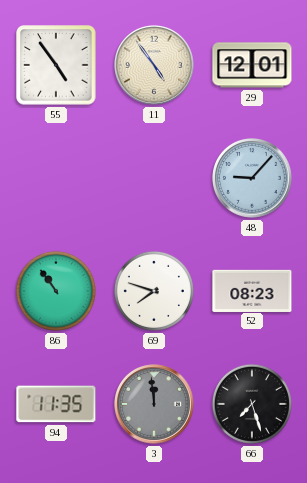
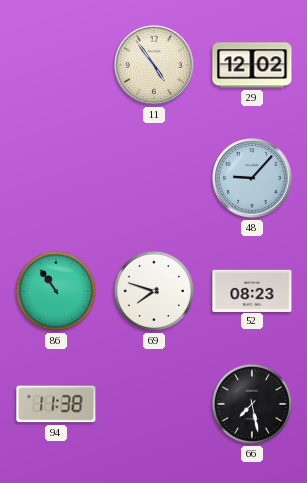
55: 4:54 -> none (56, 65)
29: 12:01 -> 12:02 (252, 65)
94: 11:35 -> 11:38 (56, 404)
3: 11:59 -> none (155, 405)
66: 7:27 -> 7:28 (252, 404)
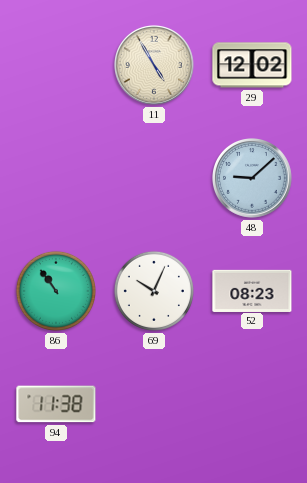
11: 4:54 -> 4:55 (155, 66)
48: 9:07 -> 9:08 (253, 179)
69: 7:48 -> 10:04 (154, 291)
66: 7:28 -> none (252, 404)
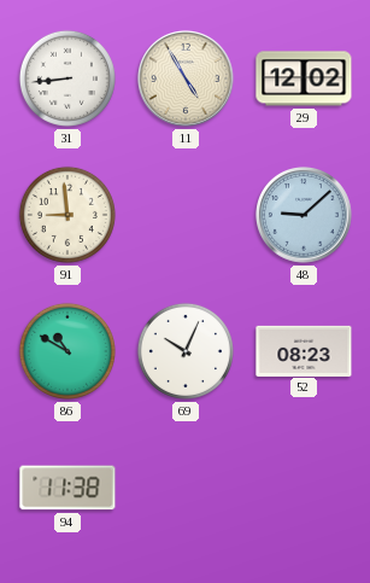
31: none -> 8:44 (67, 78)
91: none -> 8:59 (67, 215)
86: 10:54 -> 10:50 (67, 351)
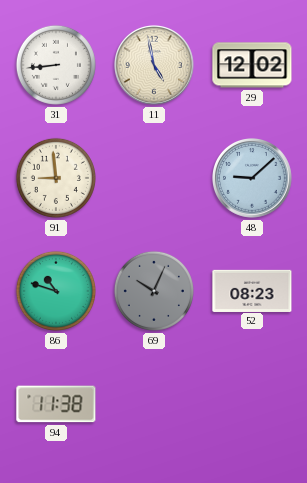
11: 4:55 -> 4:58 (155, 66)
86: 10:50 -> 10:48 (56, 291)
69 dial: white -> grey (154, 291)
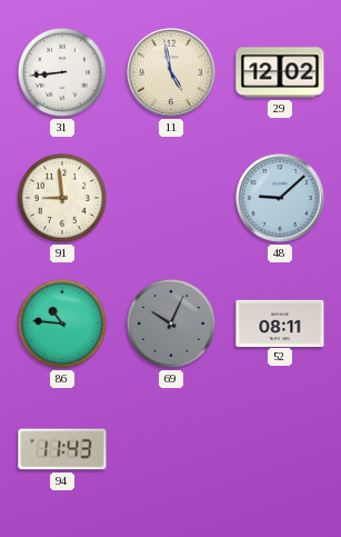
86: 10:48 -> 10:46 (62, 324)
52: 08:23 -> 08:11 (280, 322)
94: 11:38 -> 11:43 (62, 449)
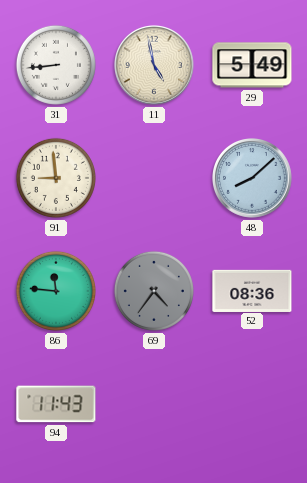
29: 12:02 -> 5:49 (252, 65)
48: 9:08 -> 8:08 (253, 179)
86: 10:46 -> 11:46 (56, 291)
69: 10:04 -> 4:36 (154, 291)
52: 08:11 -> 08:36 (252, 290)
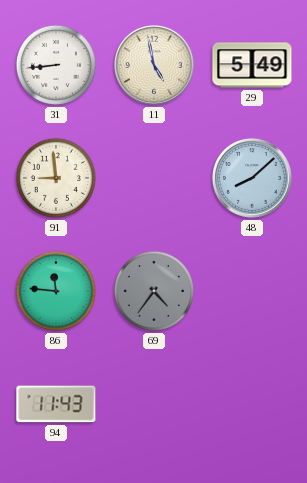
52: 08:36 -> none (252, 290)
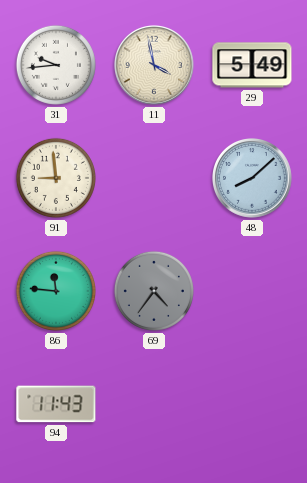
31: 8:44 -> 9:44 (56, 65)
11: 4:58 -> 3:58 (155, 66)
